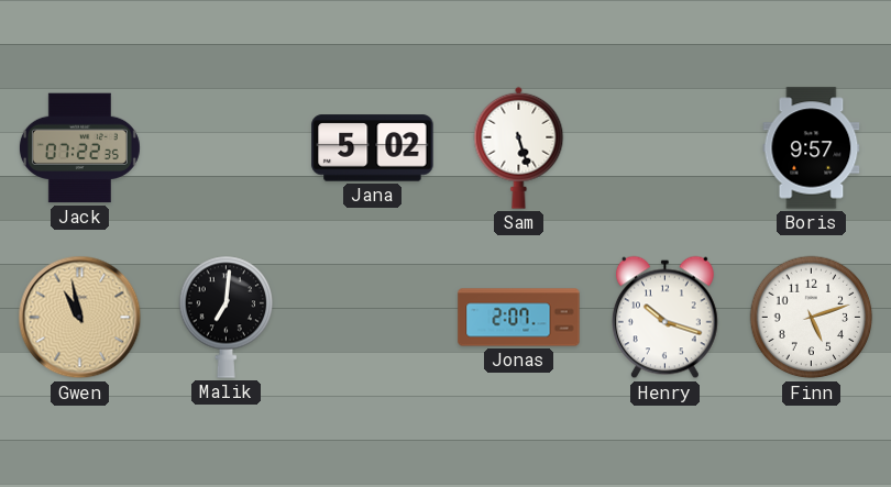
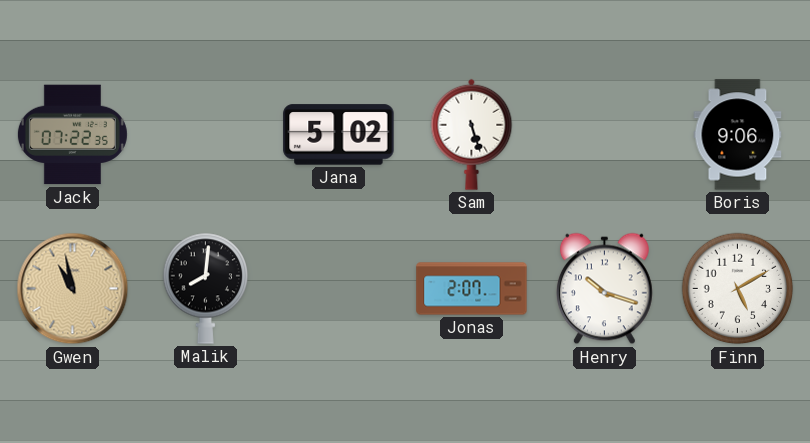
Boris: 9:57 -> 9:06 (738, 135)
Malik: 7:01 -> 8:01 (206, 288)
Finn: 5:12 -> 5:10 (738, 289)
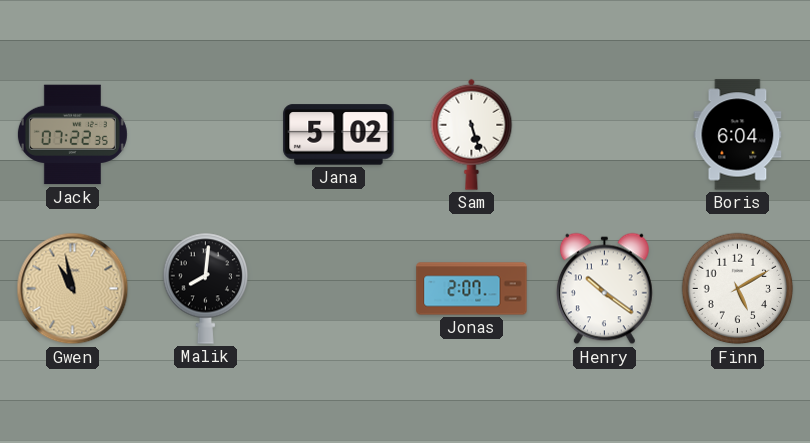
Boris: 9:06 -> 6:04 (738, 135)
Henry: 10:18 -> 10:21 (604, 289)
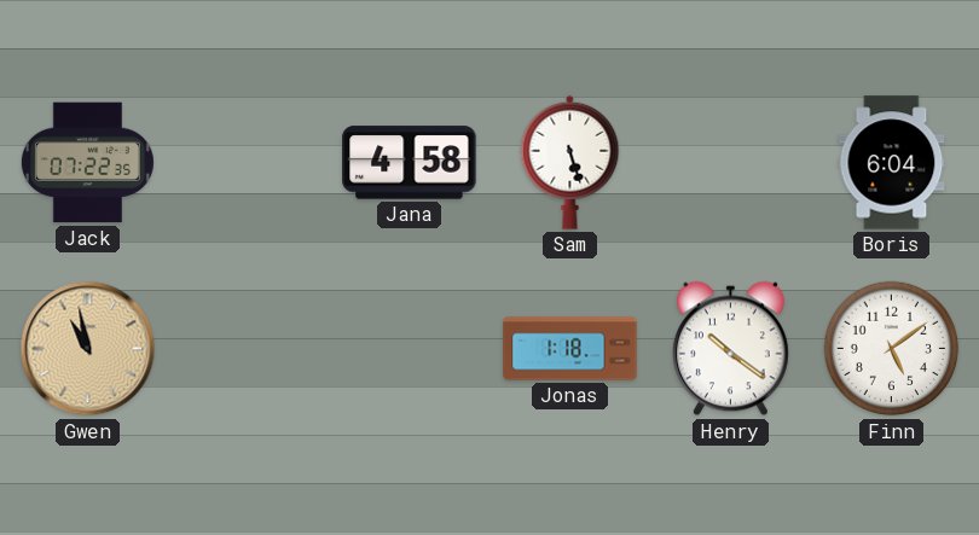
Jana: 5:02 -> 4:58 (410, 163)
Malik: 8:01 -> none (206, 288)
Jonas: 2:07 -> 1:18 (570, 349)
Finn: 5:10 -> 5:09 (892, 349)
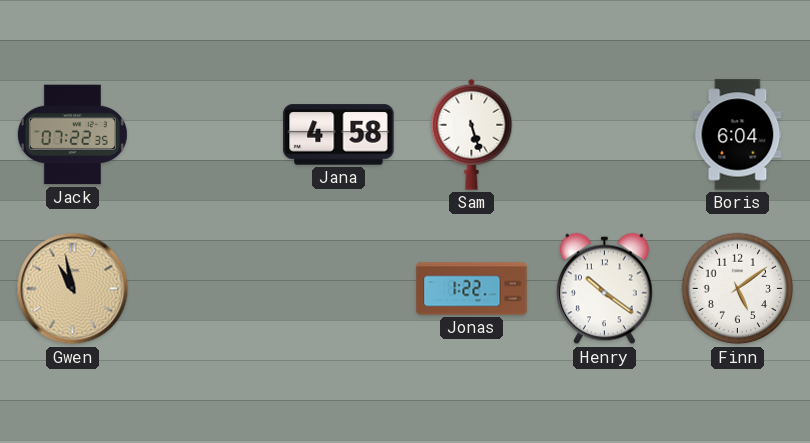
Jonas: 1:18 -> 1:22 (472, 289)
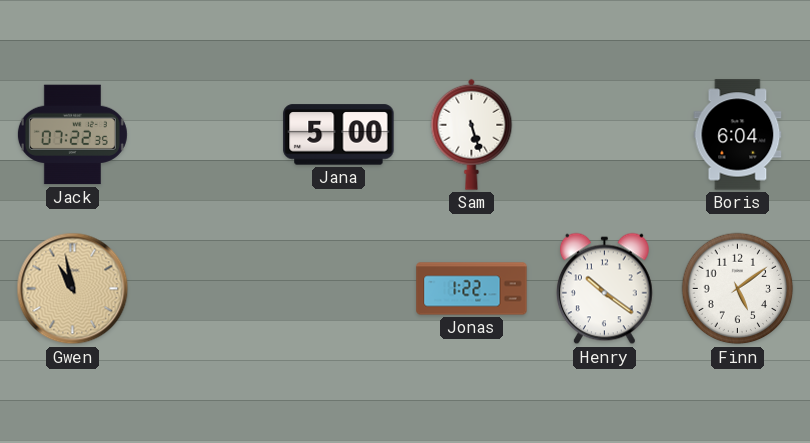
Jana: 4:58 -> 5:00 (339, 135)
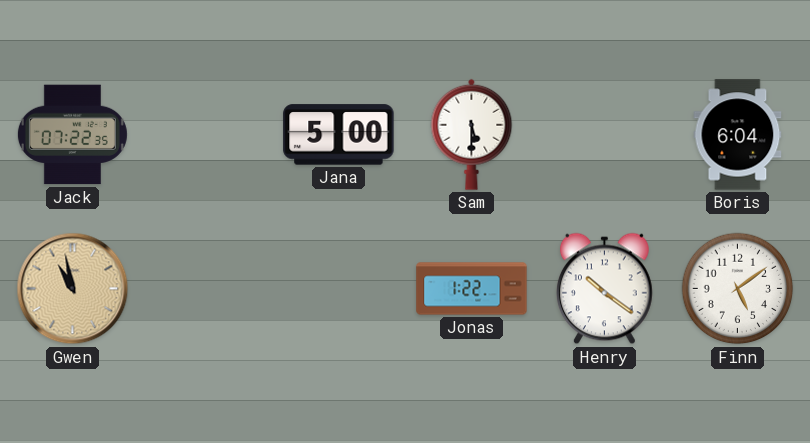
Sam: 5:27 -> 5:30 (472, 134)
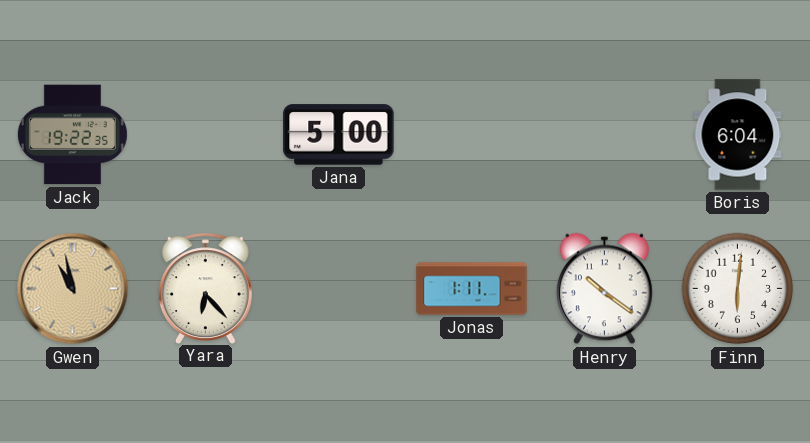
Jack: 07:22 -> 19:22 (72, 135)
Sam: 5:30 -> none (472, 134)
Yara: none -> 6:23 (205, 288)
Jonas: 1:22 -> 1:11 (472, 289)
Finn: 5:09 -> 6:01 (738, 289)
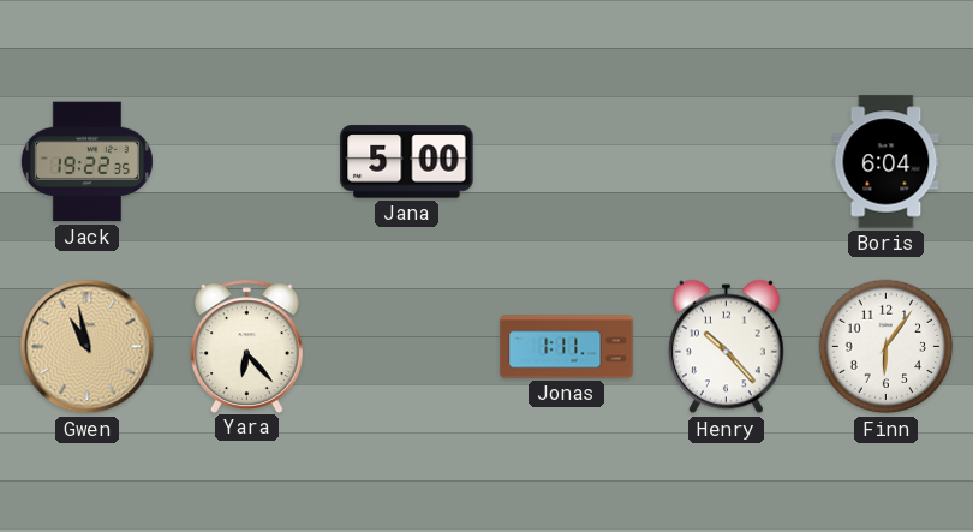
Henry: 10:21 -> 10:23 (726, 347)
Finn: 6:01 -> 6:06 (887, 347)
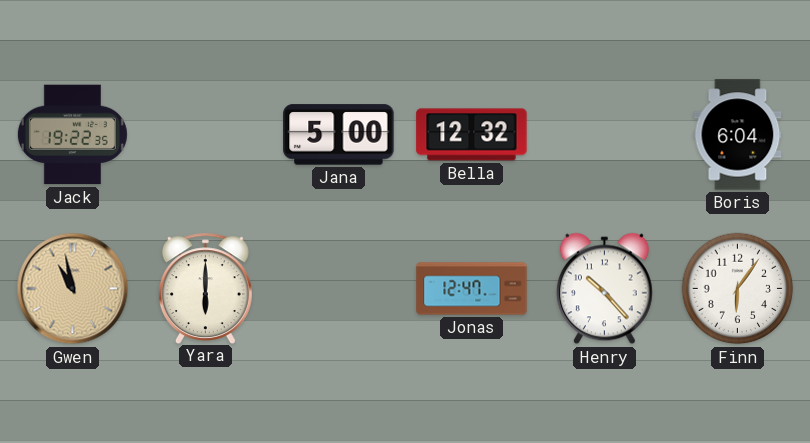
Bella: none -> 12:32 (472, 135)
Yara: 6:23 -> 6:00 (205, 288)
Jonas: 1:11 -> 12:47 (472, 289)
